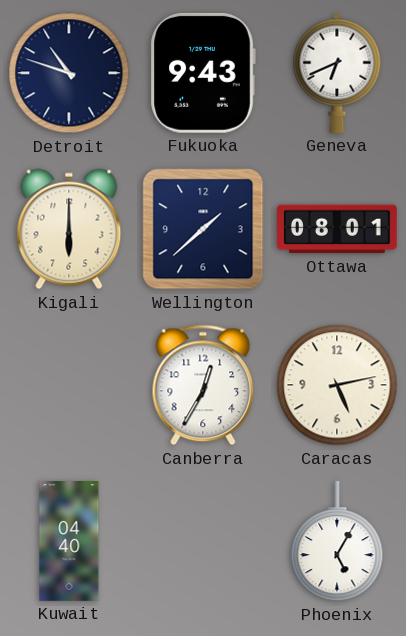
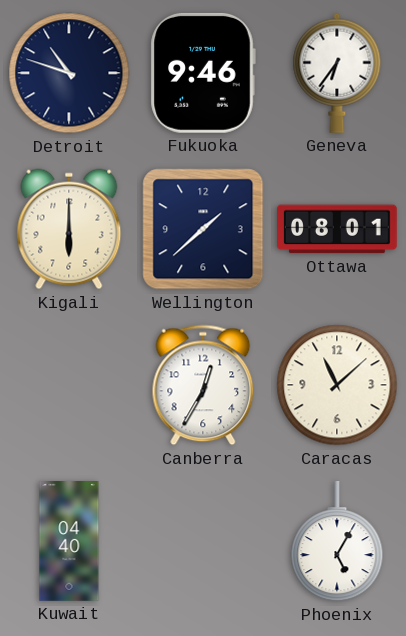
Fukuoka: 9:43 -> 9:46 (203, 73)
Geneva: 6:41 -> 6:36 (337, 73)
Caracas: 5:13 -> 11:08 (337, 385)
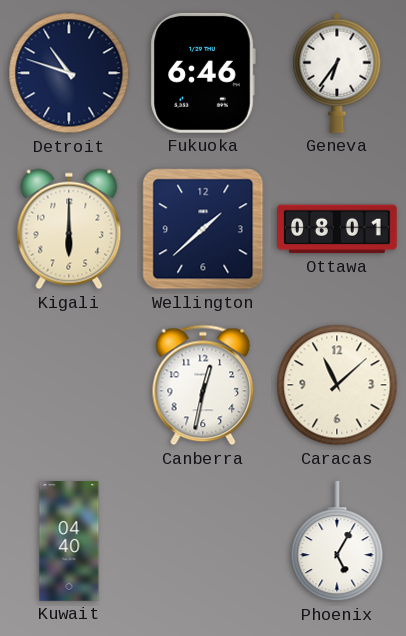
Fukuoka: 9:46 -> 6:46 (203, 73)
Canberra: 12:35 -> 12:32 (203, 385)
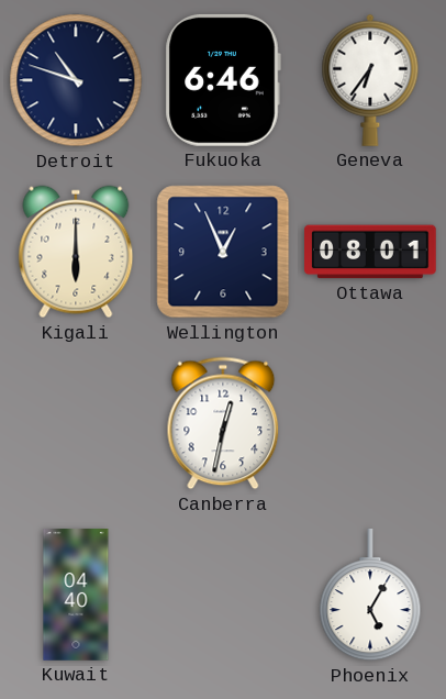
Wellington: 1:38 -> 12:56 (223, 252)
Caracas: 11:08 -> none (337, 385)
